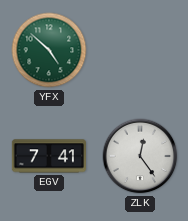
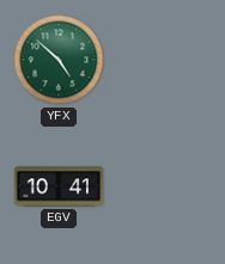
EGV: 7:41 -> 10:41 (57, 186)
ZLK: 12:24 -> none (140, 156)
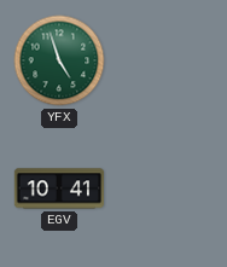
YFX: 4:52 -> 4:57 (59, 60)
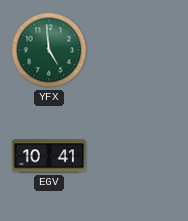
YFX: 4:57 -> 4:59 (49, 50)
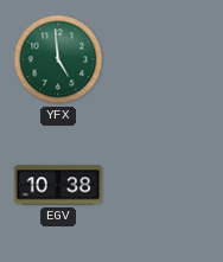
EGV: 10:41 -> 10:38 (57, 185)
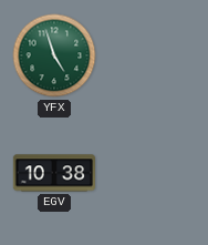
YFX: 4:59 -> 4:57 (54, 55)
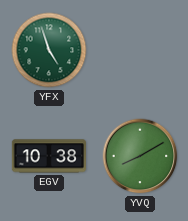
YVQ: none -> 8:10 (140, 156)
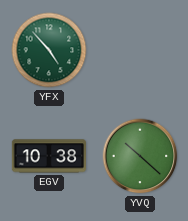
YFX: 4:57 -> 4:53 (49, 50)
YVQ: 8:10 -> 10:22 (140, 156)
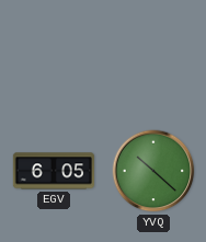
YFX: 4:53 -> none (49, 50)
EGV: 10:38 -> 6:05 (53, 171)
